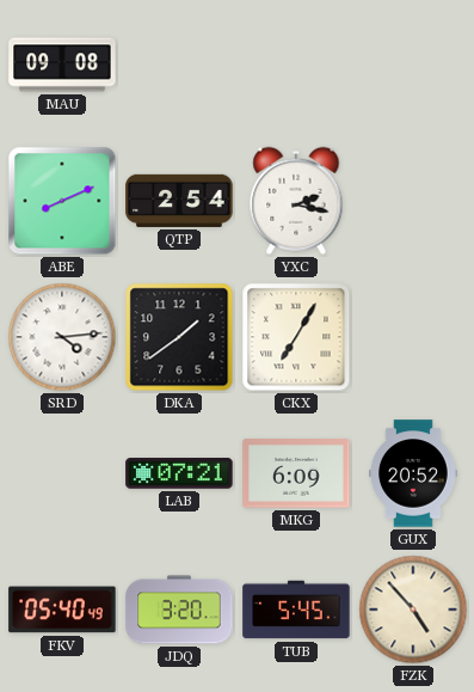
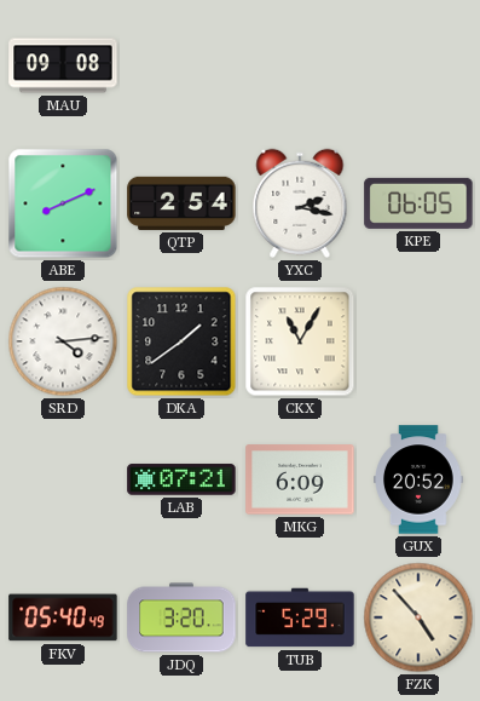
KPE: none -> 06:05 (418, 203)
CKX: 7:05 -> 11:05 (300, 341)
TUB: 5:45 -> 5:29 (300, 617)
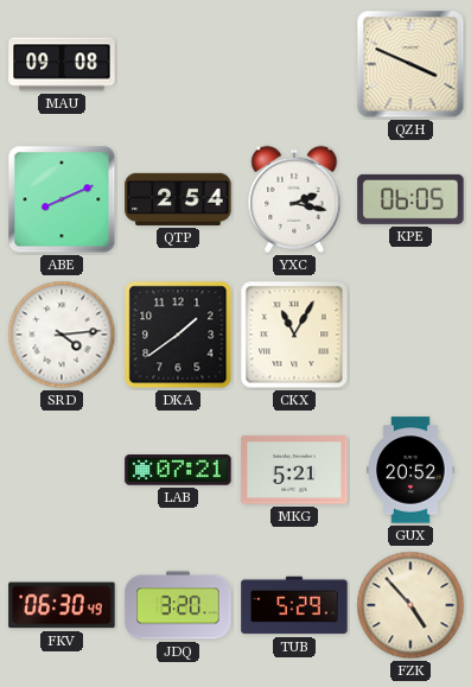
QZH: none -> 3:49 (410, 64)
MKG: 6:09 -> 5:21 (294, 470)
FKV: 05:40 -> 06:30 (62, 605)
